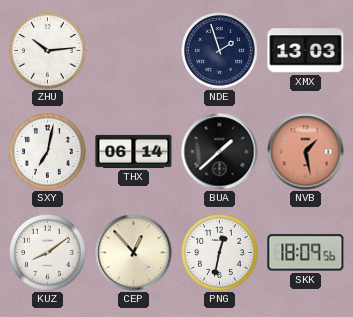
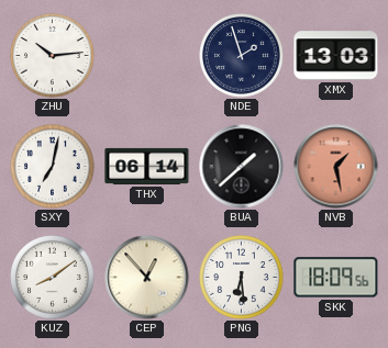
PNG: 12:32 -> 6:29 (242, 278)
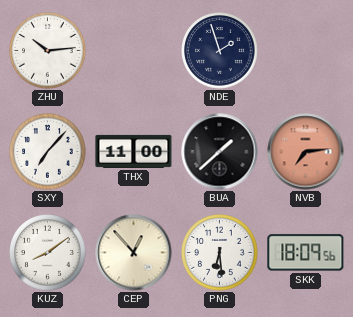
XMX: 13:03 -> none (336, 56)
SXY: 7:02 -> 7:07 (48, 152)
THX: 06:14 -> 11:00 (134, 151)
NVB: 1:28 -> 7:14 (306, 152)
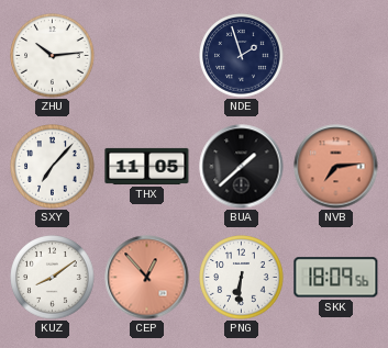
THX: 11:00 -> 11:05 (147, 166)
CEP dial: cream -> salmon (147, 278)
PNG: 6:29 -> 6:31 (242, 278)
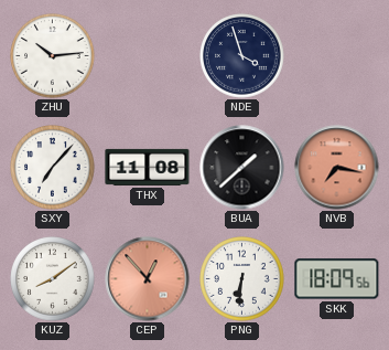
NDE: 1:57 -> 3:57 (242, 56)
THX: 11:05 -> 11:08 (148, 167)
NVB: 7:14 -> 7:17 (337, 168)
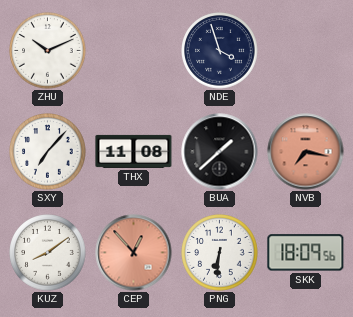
ZHU: 10:14 -> 10:11 (48, 51)
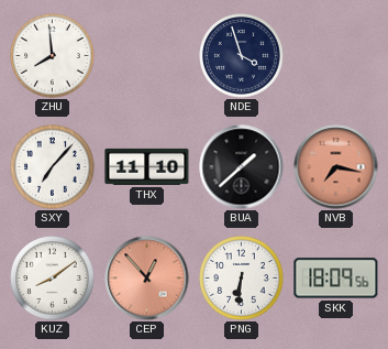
ZHU: 10:11 -> 7:59 (53, 56)
THX: 11:08 -> 11:10 (147, 166)
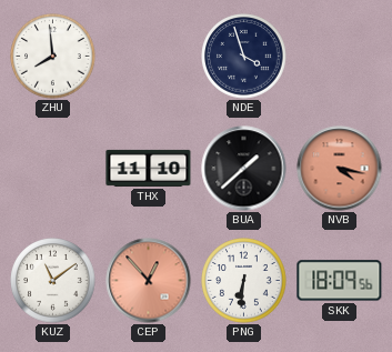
SXY: 7:07 -> none (53, 167)
NVB: 7:17 -> 4:17 (340, 169)
KUZ: 8:09 -> 11:09 (53, 281)
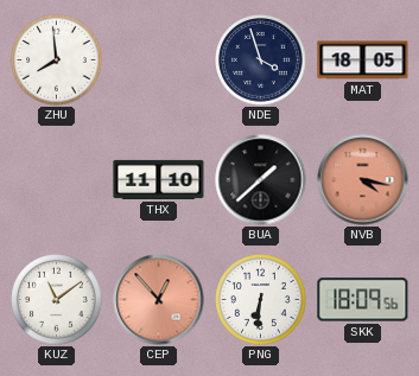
MAT: none -> 18:05 (363, 60)
